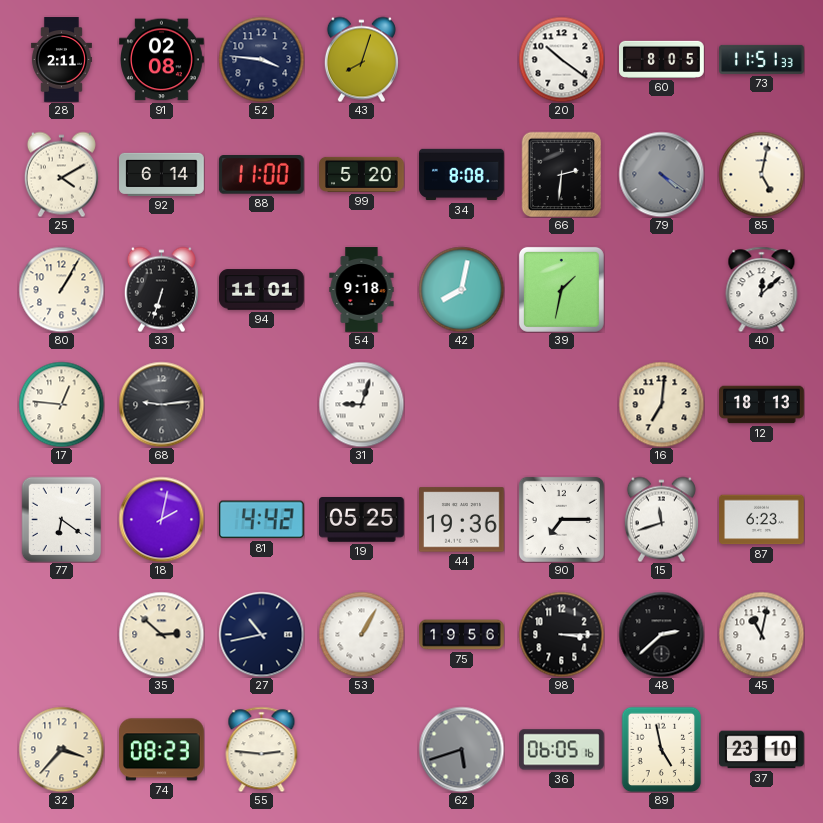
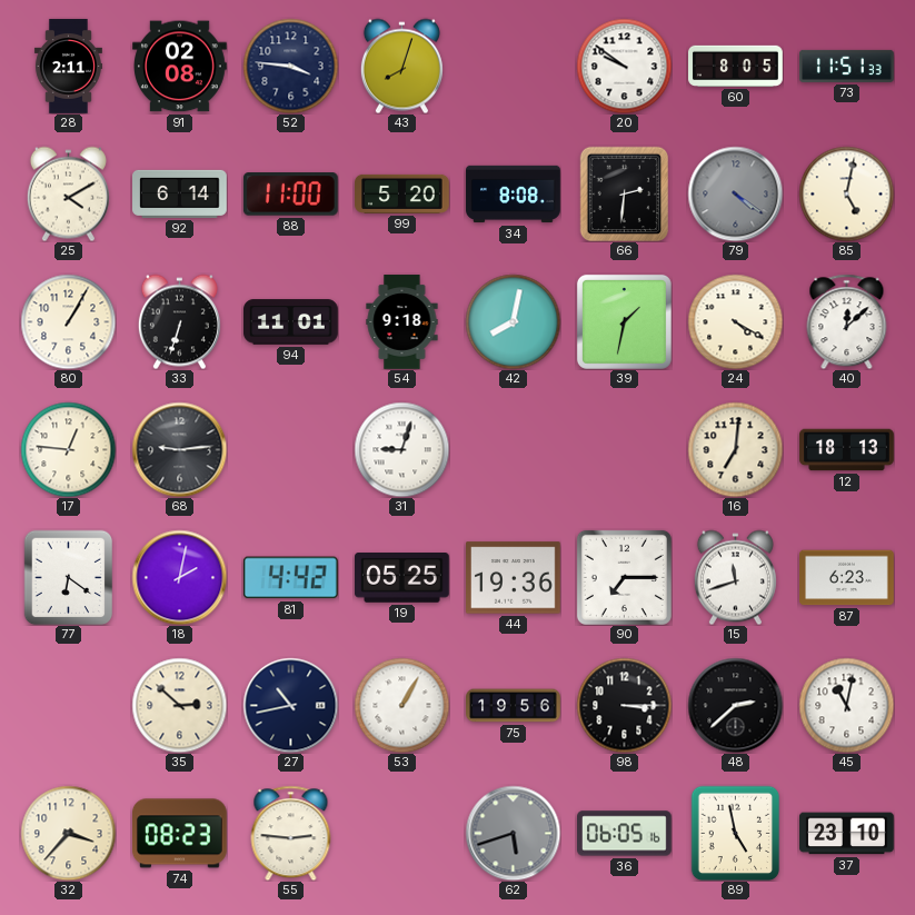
20: 10:21 -> 9:51 (624, 66)
24: none -> 4:20 (735, 321)
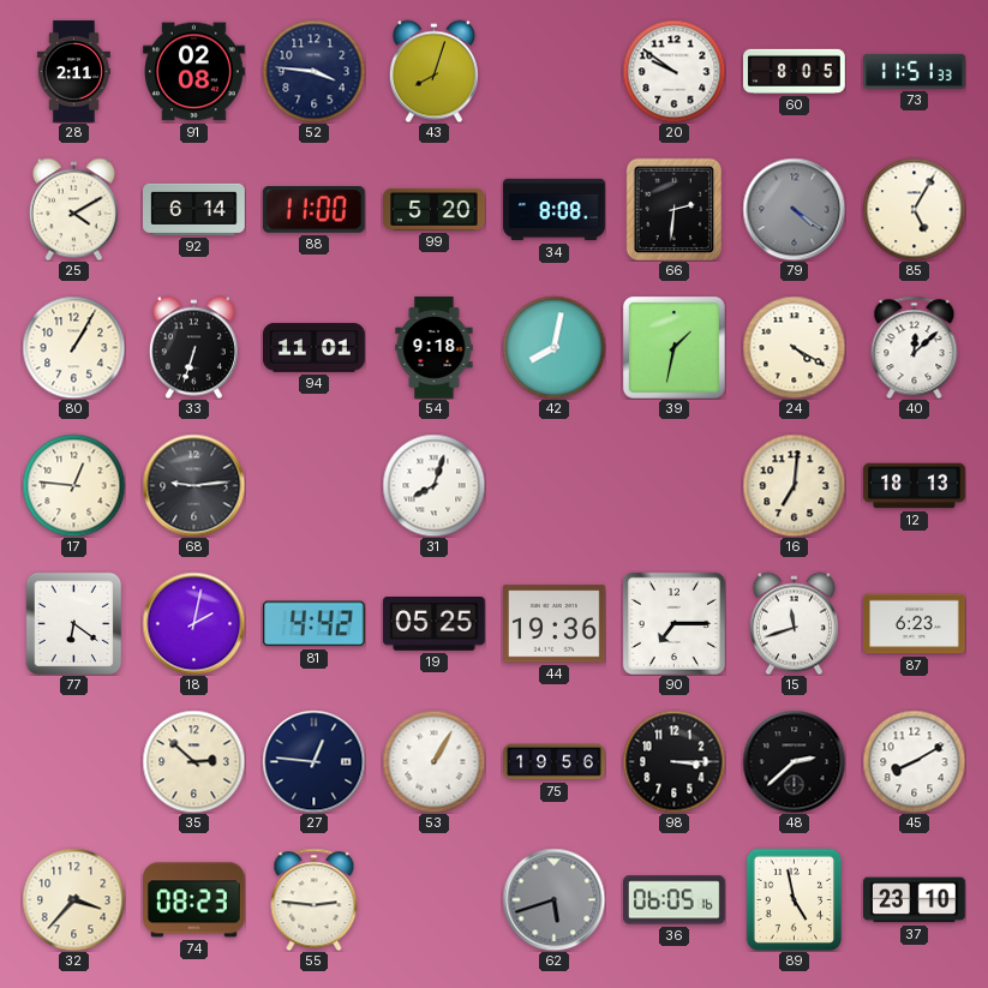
85: 5:02 -> 5:05 (914, 209)
31: 9:03 -> 8:03 (433, 485)
27: 10:43 -> 12:46 (313, 761)
45: 11:02 -> 8:10 (914, 761)
